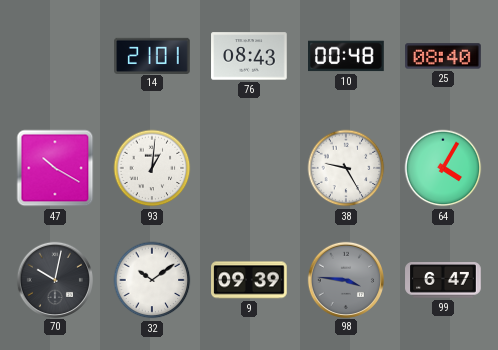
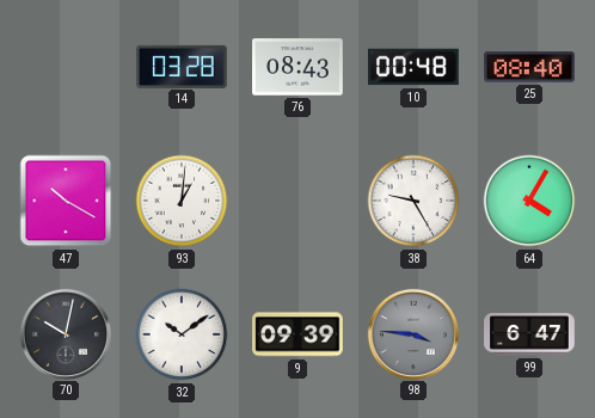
14: 21:01 -> 03:28 (182, 66)
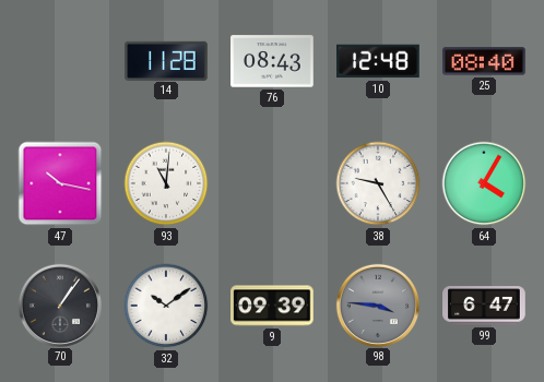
14: 03:28 -> 11:28 (166, 60)
10: 00:48 -> 12:48 (378, 61)
47: 10:20 -> 10:17 (60, 183)
93: 1:01 -> 11:01 (166, 183)
70: 10:02 -> 1:06 (59, 305)
